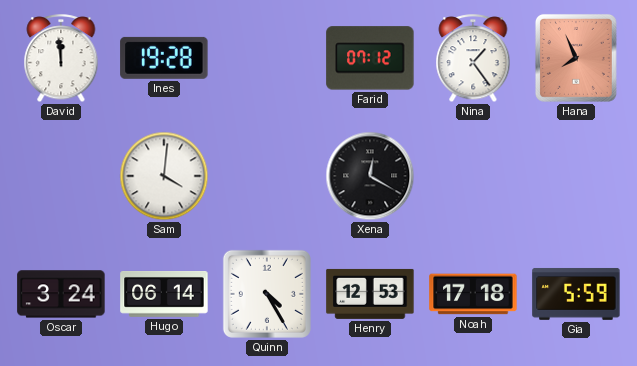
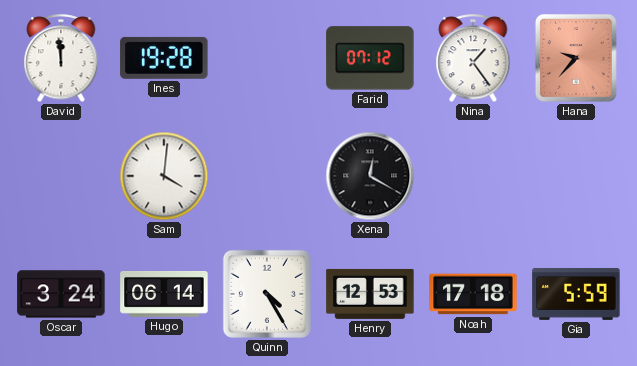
Hana: 7:56 -> 9:37 (576, 58)
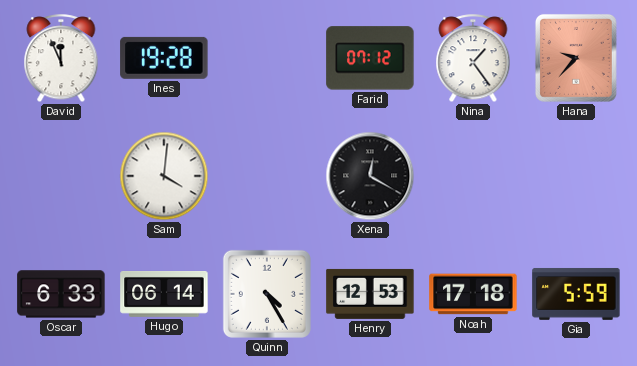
David: 11:59 -> 11:56 (61, 59)
Oscar: 3:24 -> 6:33 (61, 294)
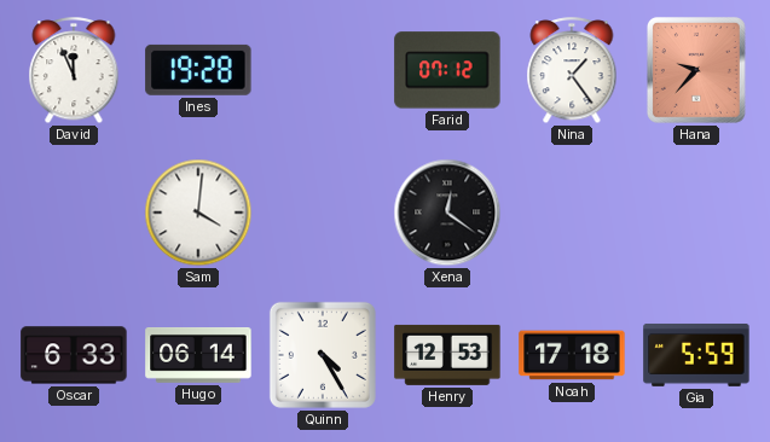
Xena: 12:20 -> 12:21 (447, 213)
